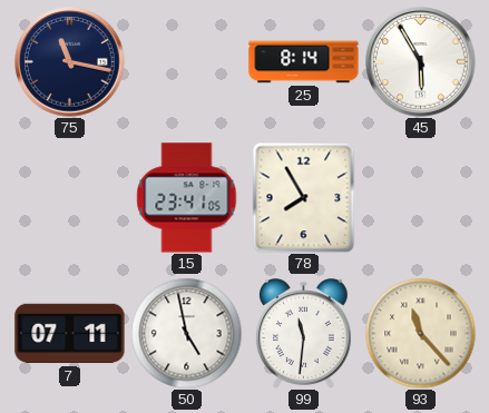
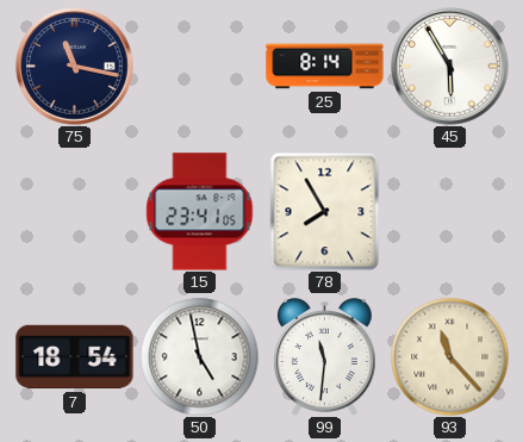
7: 07:11 -> 18:54 (75, 357)
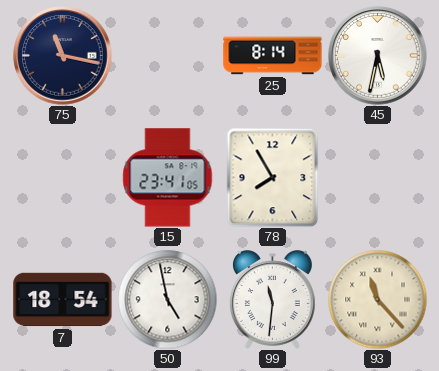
45: 5:55 -> 5:32 (378, 56)
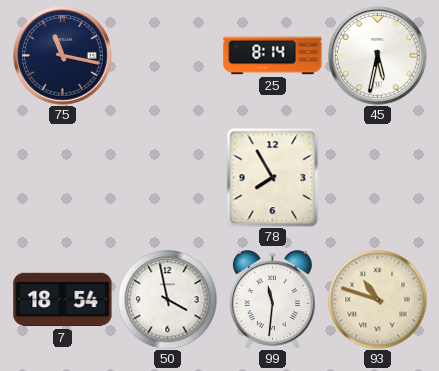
15: 23:41 -> none (168, 178)
50: 4:58 -> 3:58 (168, 300)
93: 11:23 -> 10:48 (378, 300)
